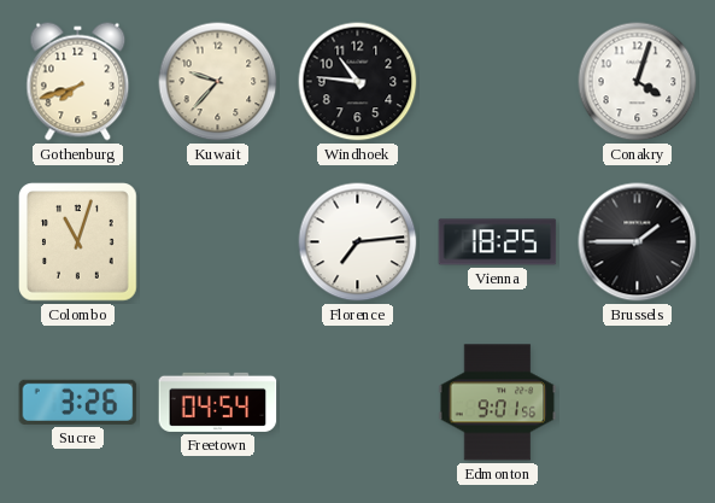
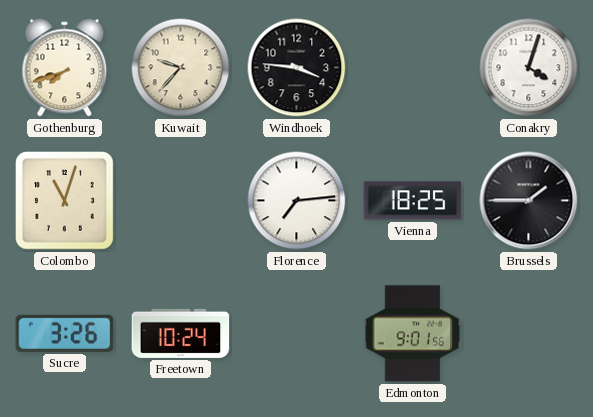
Windhoek: 10:46 -> 3:46 (297, 68)
Freetown: 04:54 -> 10:24 (181, 333)
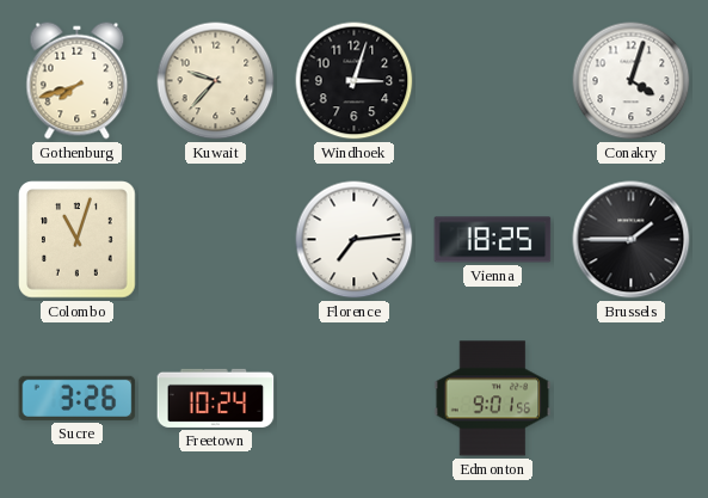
Windhoek: 3:46 -> 3:03 (355, 81)
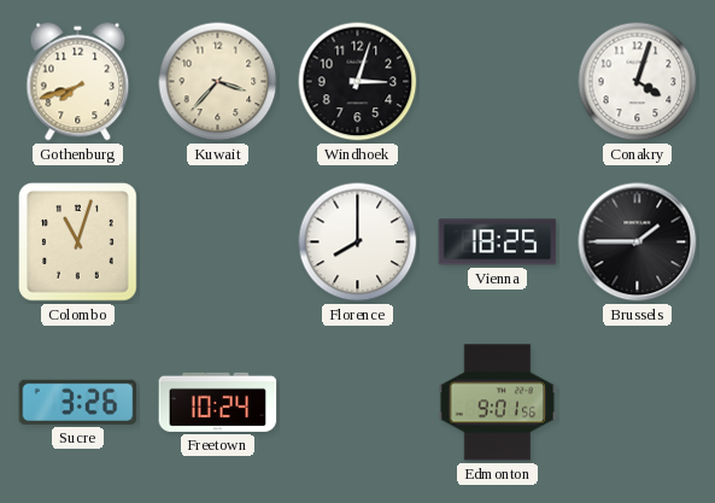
Kuwait: 9:37 -> 3:37 (218, 82)
Florence: 7:14 -> 8:00 (358, 242)
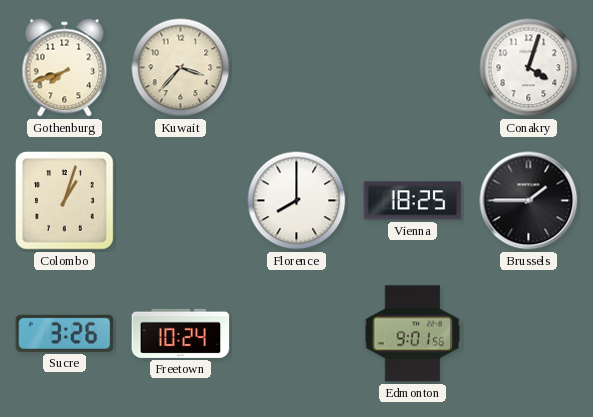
Windhoek: 3:03 -> none (358, 82)
Colombo: 11:03 -> 1:03 (65, 201)
